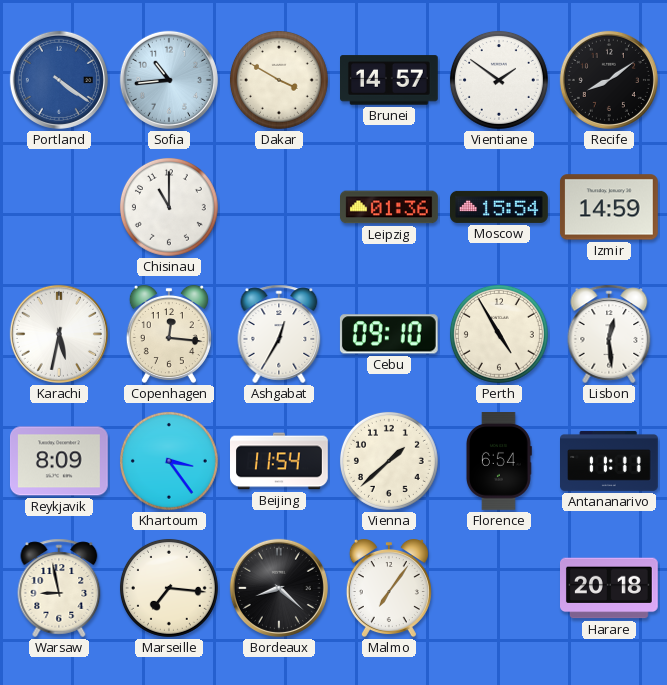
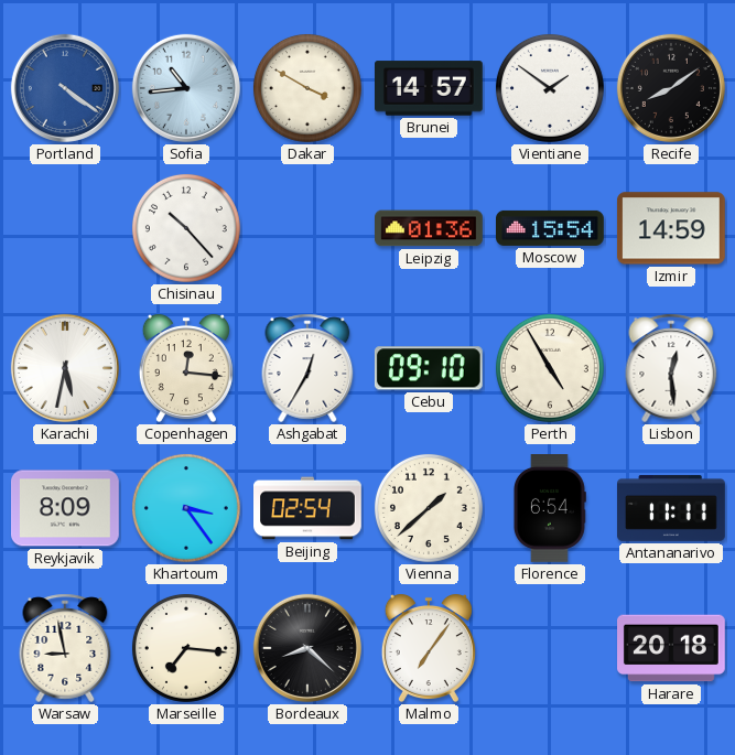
Chisinau: 11:00 -> 10:23 (186, 228)
Beijing: 11:54 -> 02:54 (309, 508)
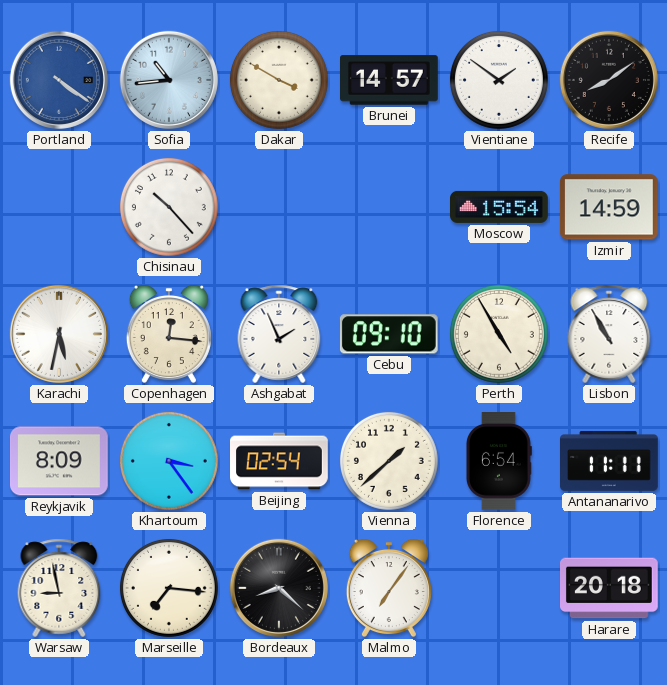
Leipzig: 01:36 -> none (430, 228)
Ashgabat: 12:35 -> 1:56 (279, 334)
Lisbon: 12:29 -> 10:55 (609, 334)
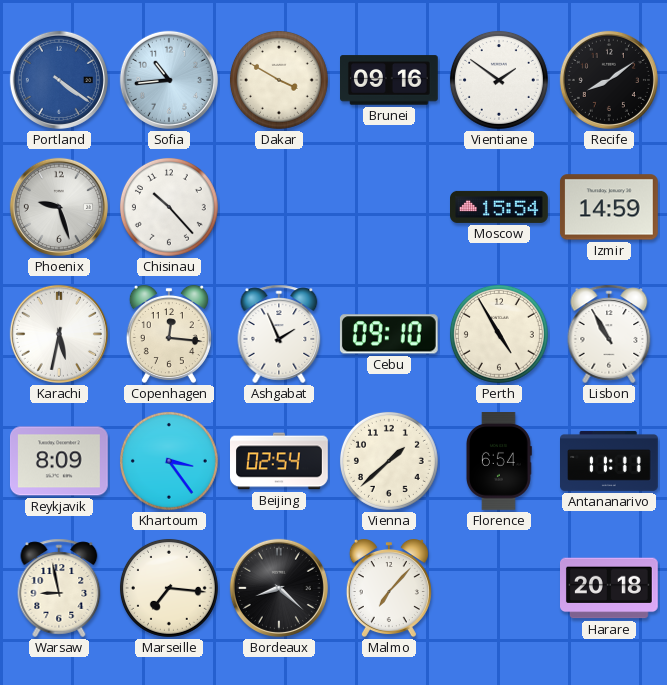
Brunei: 14:57 -> 09:16 (390, 80)
Phoenix: none -> 9:27 (59, 207)
Malmo: 7:06 -> 7:07 (389, 588)
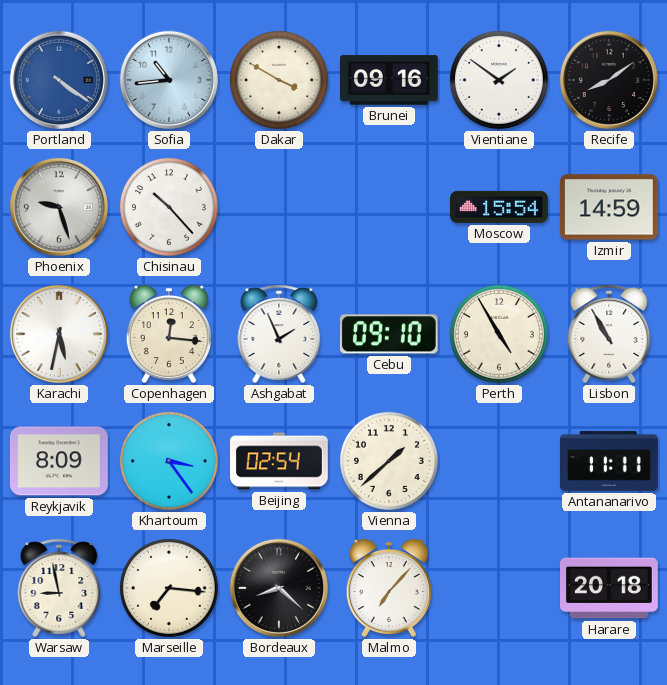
Florence: 6:54 -> none (499, 462)
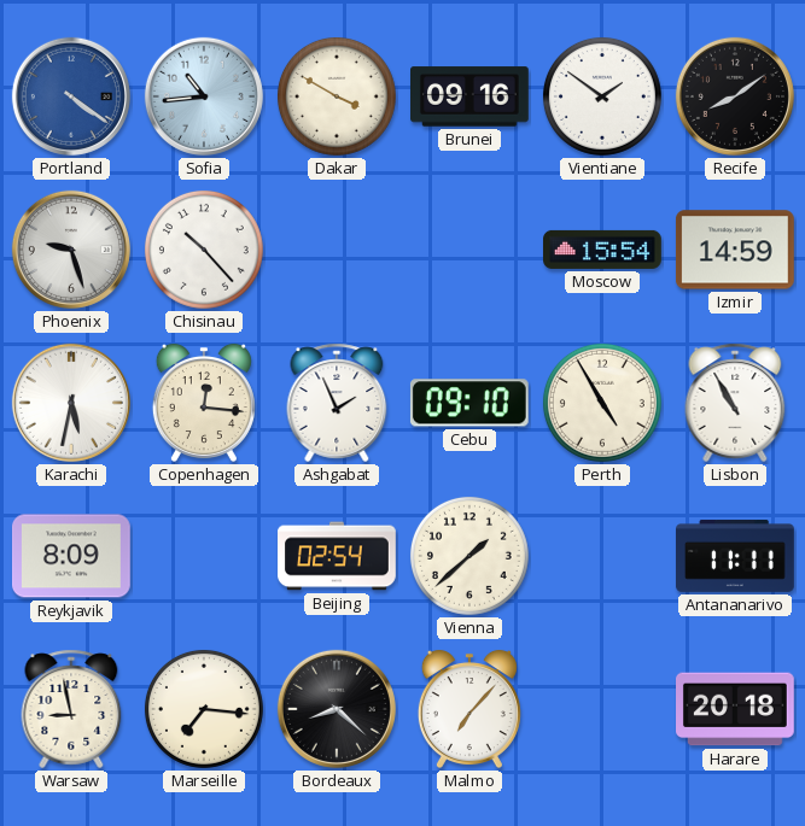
Khartoum: 3:24 -> none (169, 461)
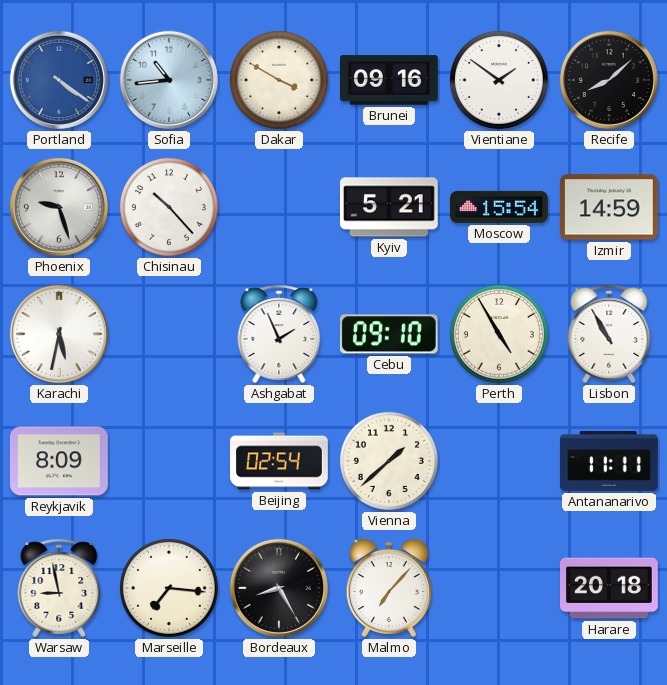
Recife: 8:09 -> 8:08 (609, 80)
Kyiv: none -> 5:21 (390, 207)
Copenhagen: 12:16 -> none (204, 403)
Bordeaux: 8:22 -> 8:25 (279, 588)
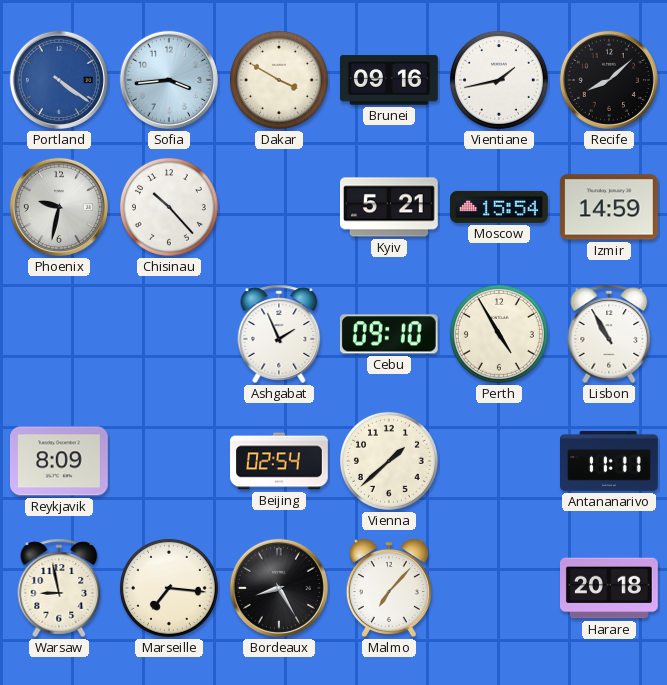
Sofia: 10:44 -> 3:44 (169, 80)
Vientiane: 1:51 -> 1:43 (499, 80)
Phoenix: 9:27 -> 9:32 (59, 207)
Karachi: 5:32 -> none (59, 334)
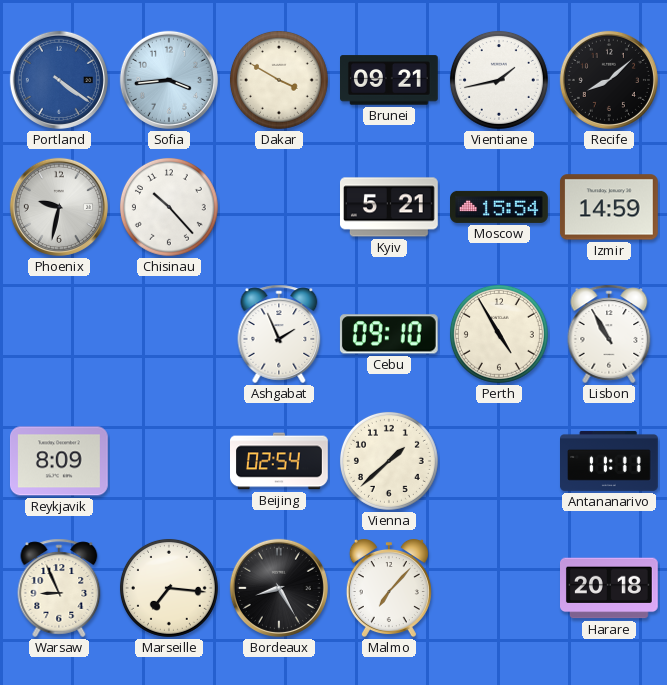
Brunei: 09:16 -> 09:21 (390, 80)
Warsaw: 8:58 -> 8:56 (59, 588)
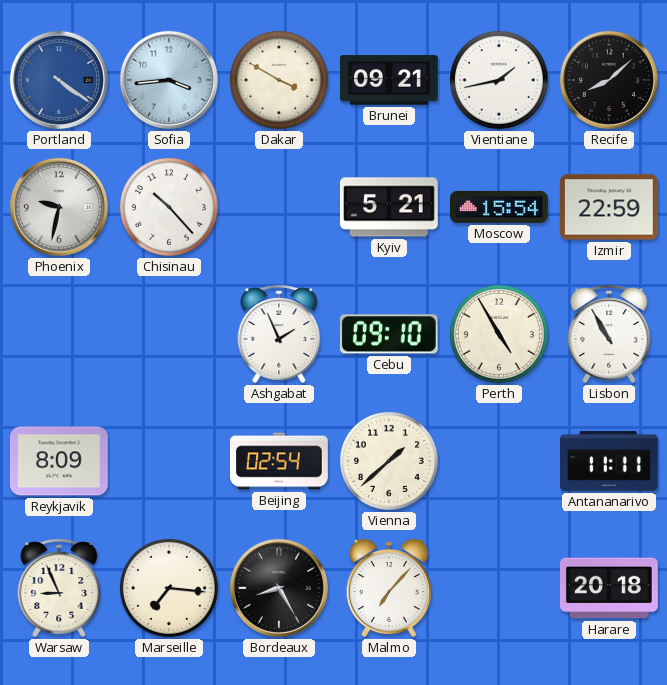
Izmir: 14:59 -> 22:59 (609, 207)
